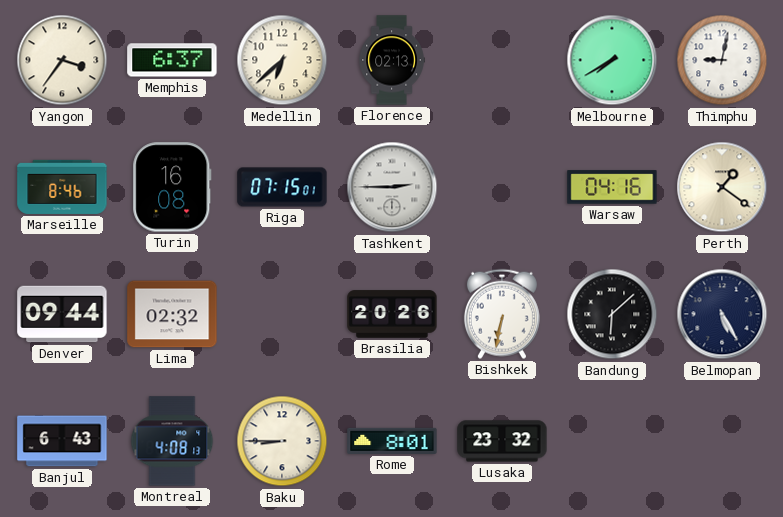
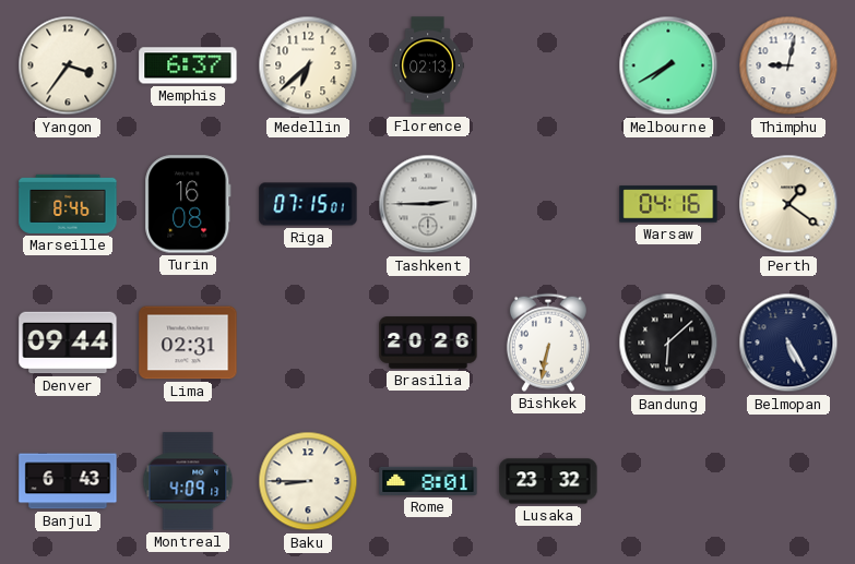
Lima: 02:32 -> 02:31 (188, 343)
Montreal: 4:08 -> 4:09 (188, 481)
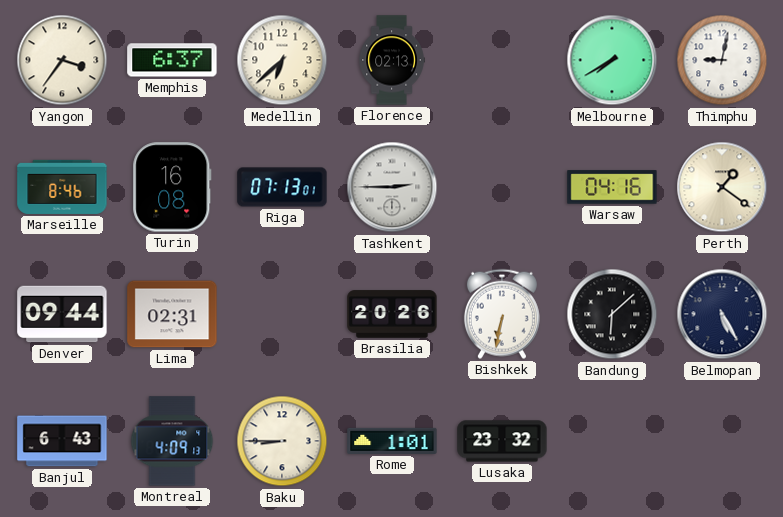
Riga: 07:15 -> 07:13 (282, 187)
Rome: 8:01 -> 1:01 (392, 441)
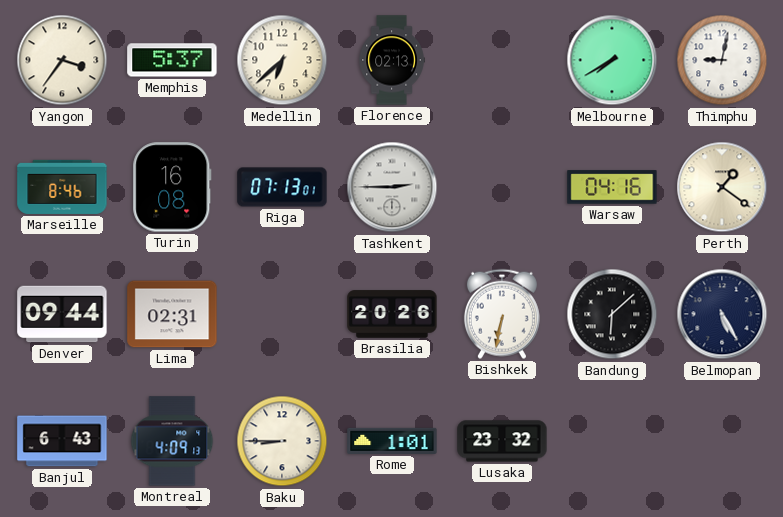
Memphis: 6:37 -> 5:37 (172, 60)
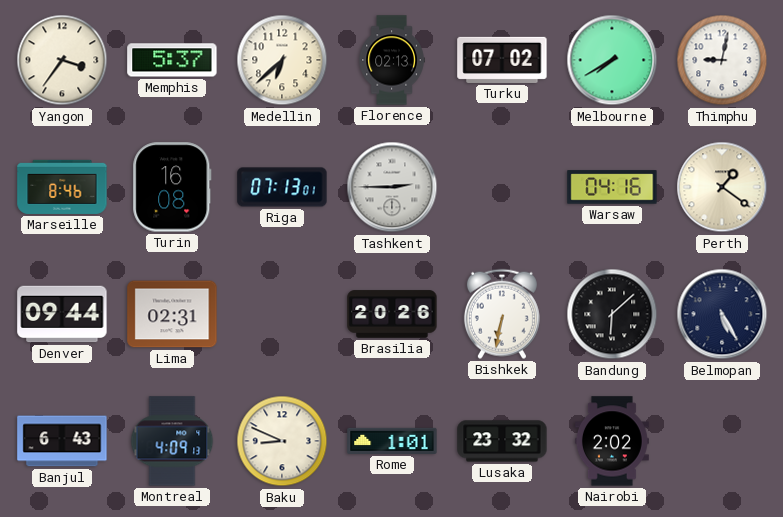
Turku: none -> 07:02 (502, 60)
Baku: 8:45 -> 8:49 (282, 441)
Nairobi: none -> 2:02 (612, 441)
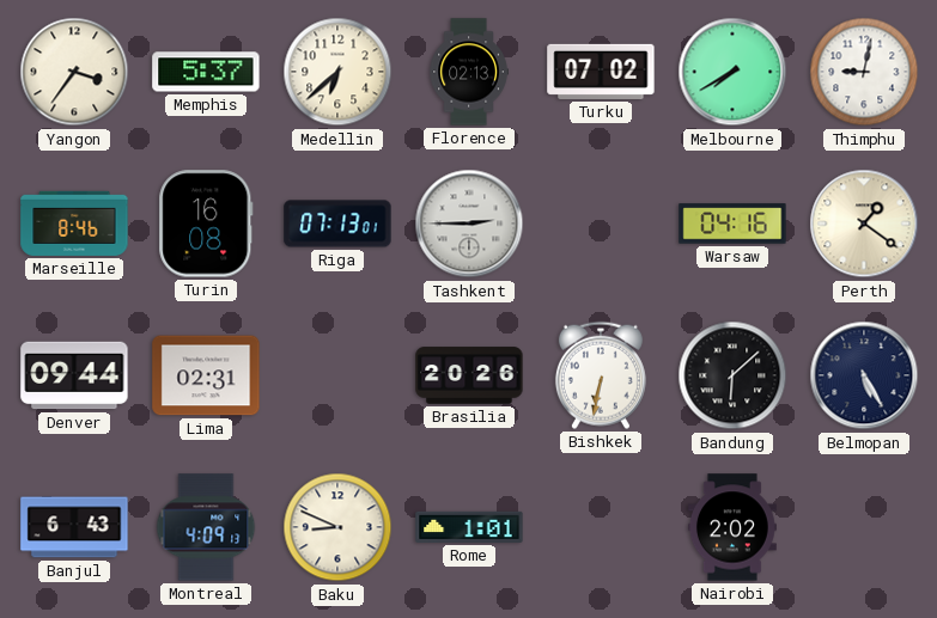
Lusaka: 23:32 -> none (502, 441)
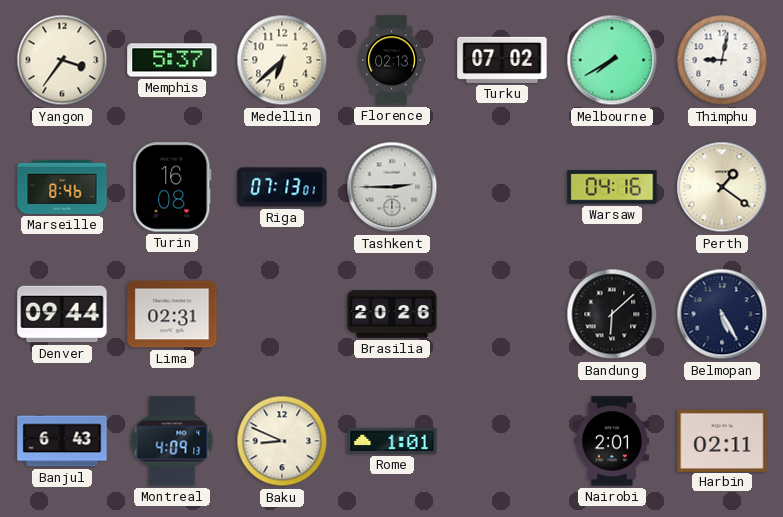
Bishkek: 6:32 -> none (601, 375)
Nairobi: 2:02 -> 2:01 (612, 441)
Harbin: none -> 02:11 (722, 440)
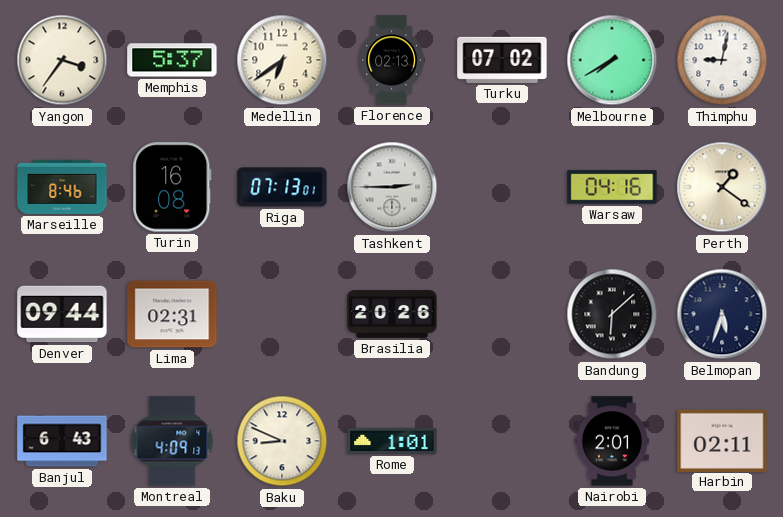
Medellin: 6:38 -> 6:39 (282, 60)
Belmopan: 5:25 -> 5:33 (722, 314)
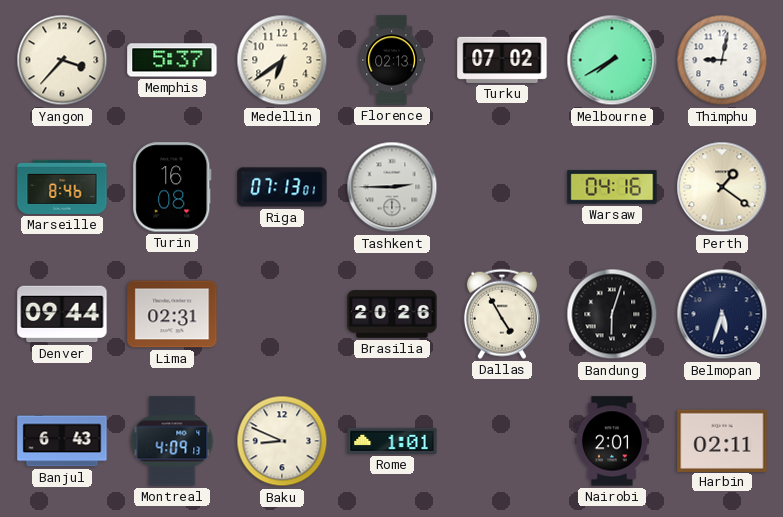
Yangon: 3:36 -> 3:37 (62, 60)
Dallas: none -> 4:55 (502, 314)
Bandung: 6:08 -> 6:03 (612, 314)
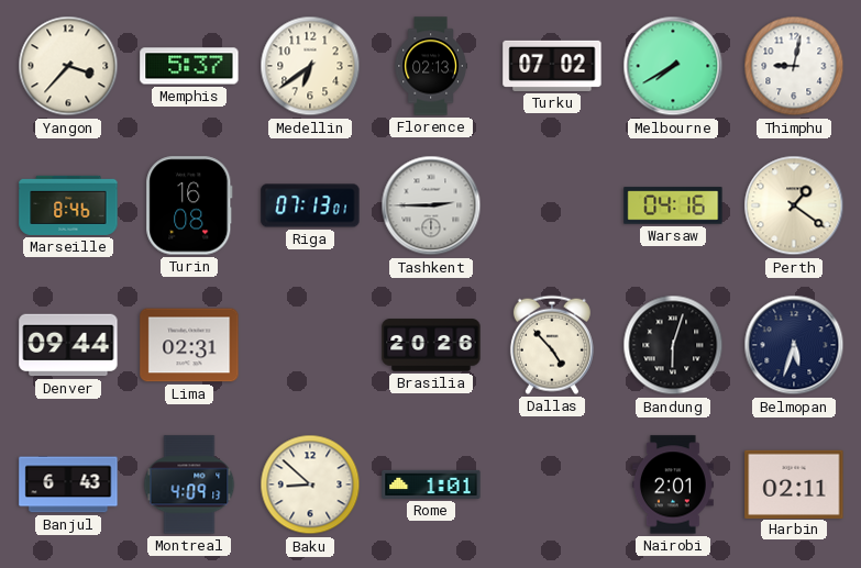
Dallas: 4:55 -> 4:53 (552, 345)
Baku: 8:49 -> 8:52 (310, 485)
